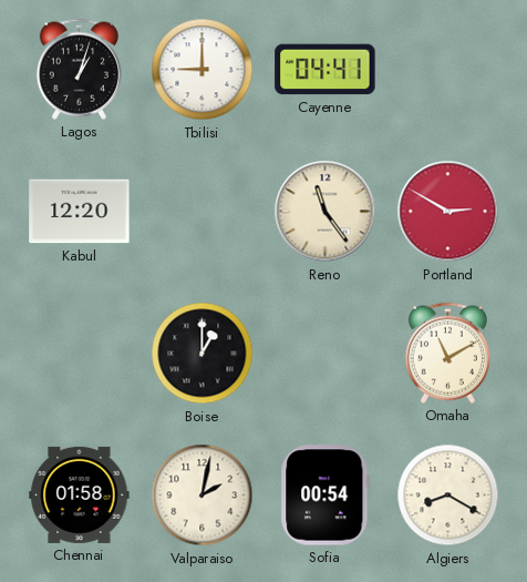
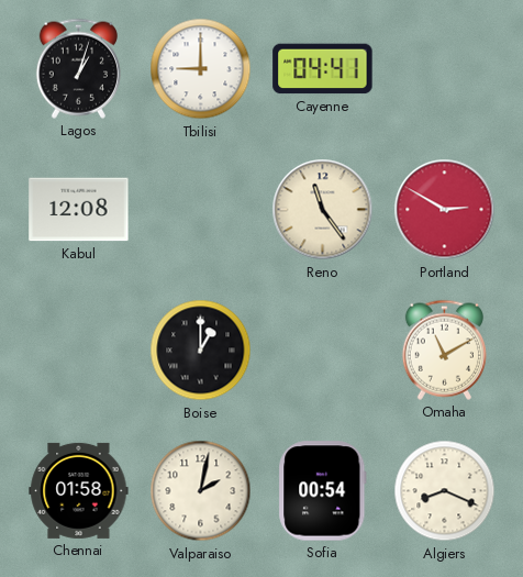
Kabul: 12:20 -> 12:08 (79, 210)
Algiers: 8:20 -> 8:19 (445, 491)
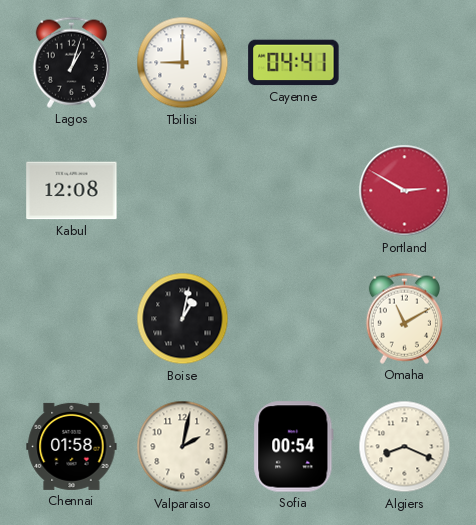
Reno: 11:24 -> none (323, 210)
Boise: 1:00 -> 1:02 (183, 319)
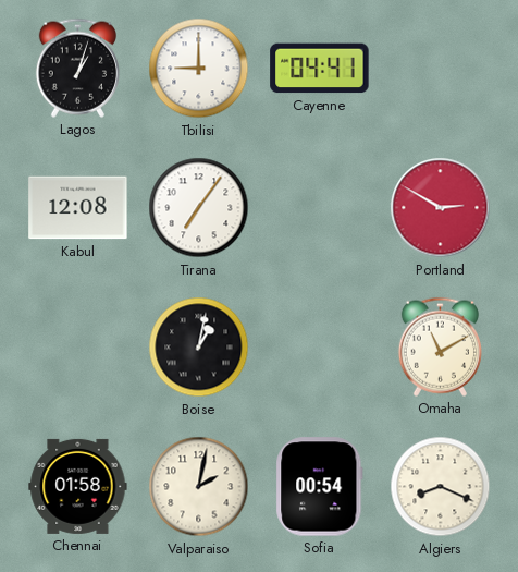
Tirana: none -> 7:06 (199, 208)
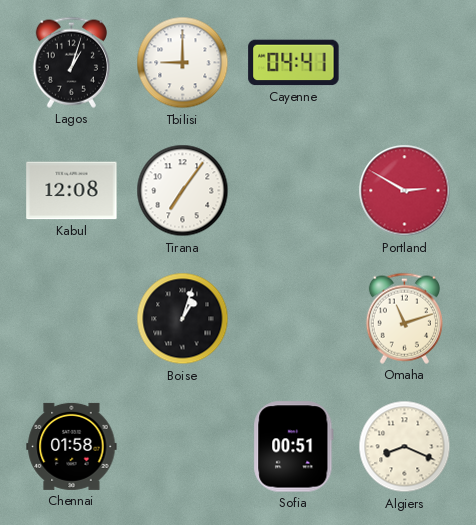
Boise: 1:02 -> 1:03 (183, 319)
Omaha: 11:10 -> 11:12 (404, 318)
Valparaiso: 2:02 -> none (199, 487)
Sofia: 00:54 -> 00:51 (294, 447)
